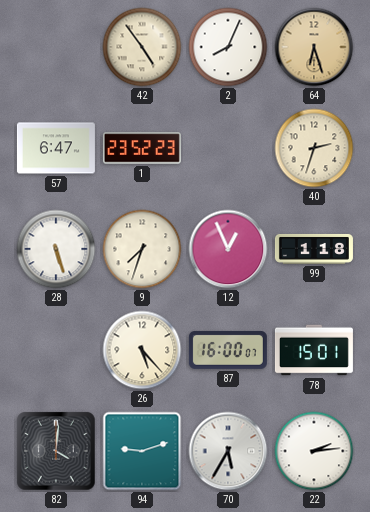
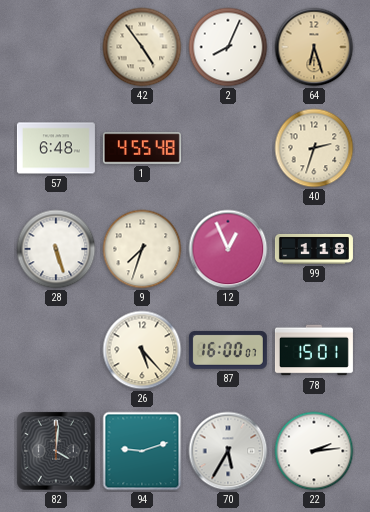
57: 6:47 -> 6:48 (56, 148)
1: 23:52 -> 4:55 (142, 148)
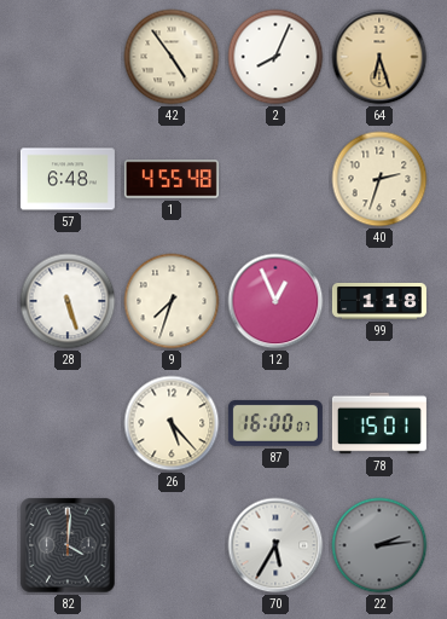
94: 9:12 -> none (142, 451)
22 dial: white -> grey (379, 545)
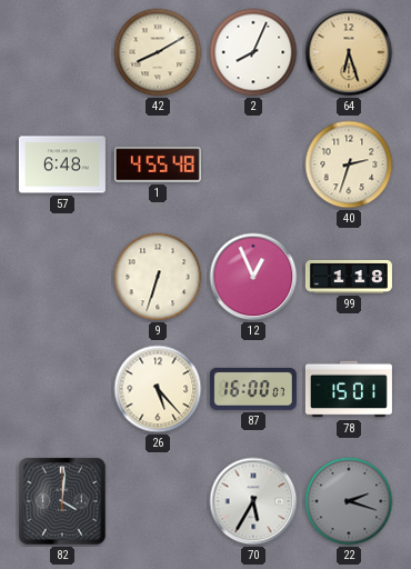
42: 4:54 -> 8:10 (158, 52)
28: 5:27 -> none (68, 301)
9: 7:33 -> 6:33 (158, 277)
22: 2:14 -> 2:18 (349, 501)
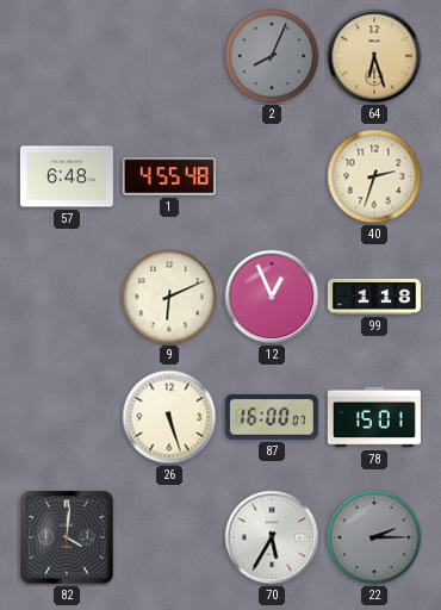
42: 8:10 -> none (158, 52)
2 dial: white -> grey (272, 56)
9: 6:33 -> 6:11 (169, 297)
26: 5:23 -> 5:27 (169, 417)
22: 2:18 -> 2:15 (374, 537)
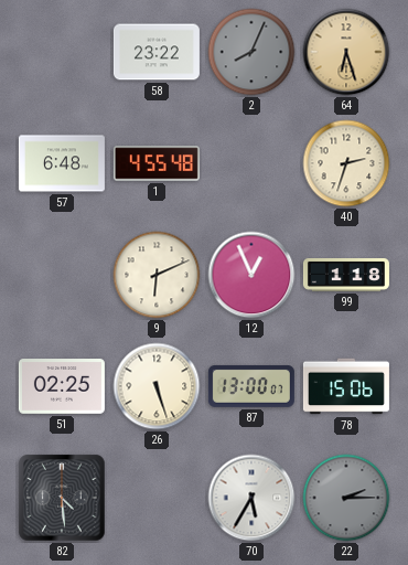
58: none -> 23:22 (157, 52)
51: none -> 02:25 (62, 386)
87: 16:00 -> 13:00 (251, 386)
78: 15:01 -> 15:06 (346, 386)
82: 4:01 -> 4:29 (62, 498)
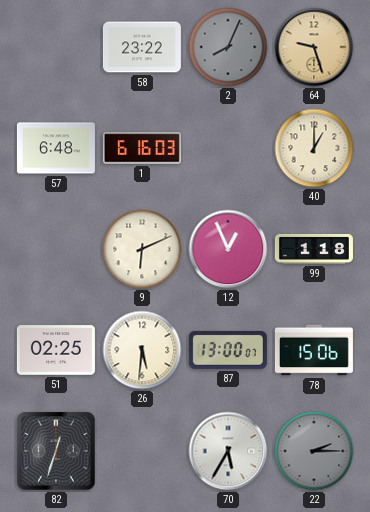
64: 6:27 -> 9:27 (314, 47)
1: 4:55 -> 6:16 (142, 148)
40: 2:33 -> 1:00 (314, 148)
26: 5:27 -> 5:31 (142, 350)
82: 4:29 -> 12:33 (56, 451)
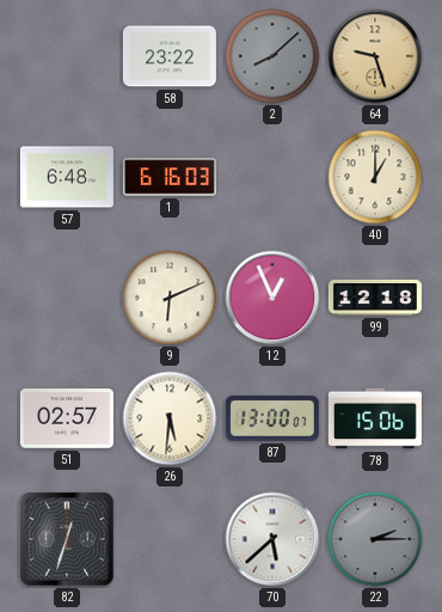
2: 8:04 -> 8:08 (272, 56)
99: 1:18 -> 12:18 (375, 298)
51: 02:25 -> 02:57 (67, 418)
70: 5:35 -> 5:38 (272, 539)
